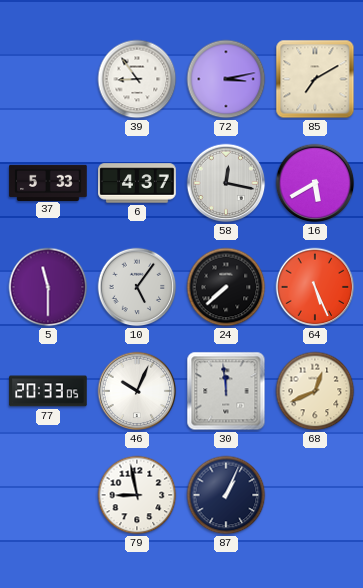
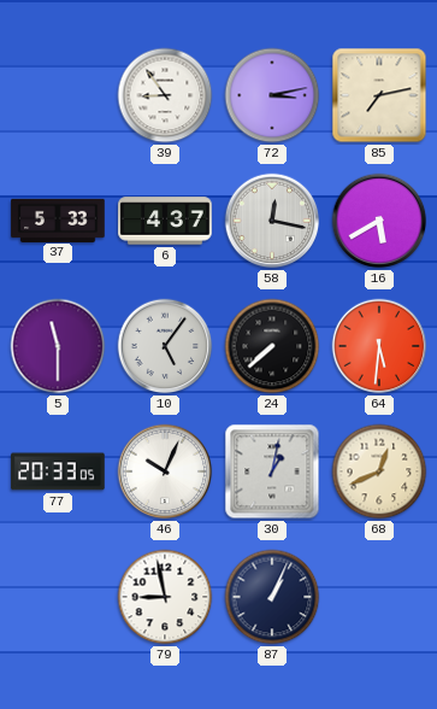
85: 7:10 -> 7:13 (379, 95)
64: 5:26 -> 5:31 (379, 346)
30: 11:59 -> 1:02 (272, 471)
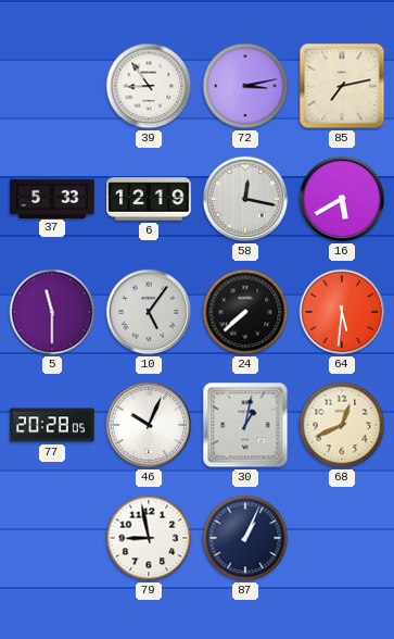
6: 4:37 -> 12:19 (149, 199)
77: 20:33 -> 20:28 (52, 425)
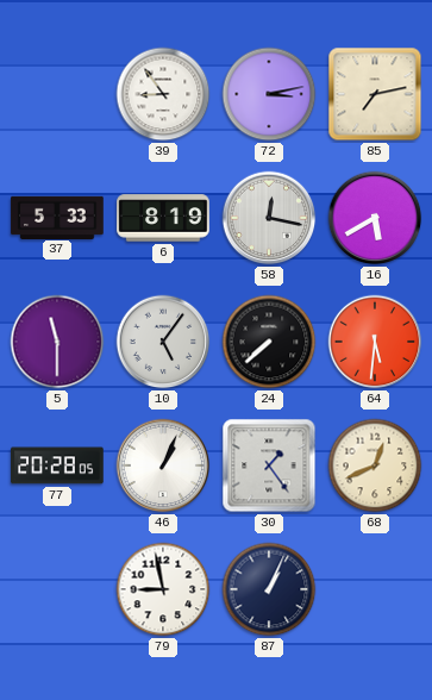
6: 12:19 -> 8:19 (163, 218)
46: 10:04 -> 1:04 (163, 465)
30: 1:02 -> 1:24 (269, 465)
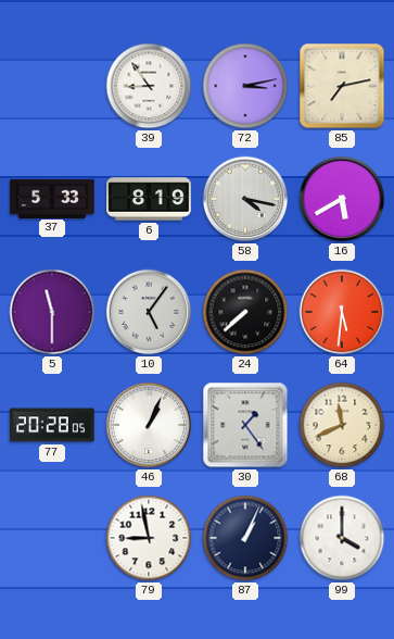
58: 12:17 -> 4:17 (245, 199)
68: 12:41 -> 11:41 (342, 425)
99: none -> 4:00 (342, 538)
